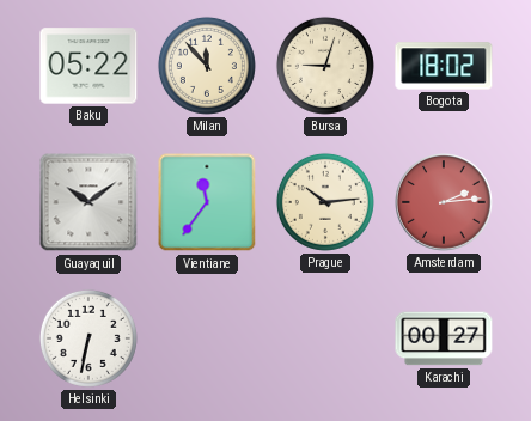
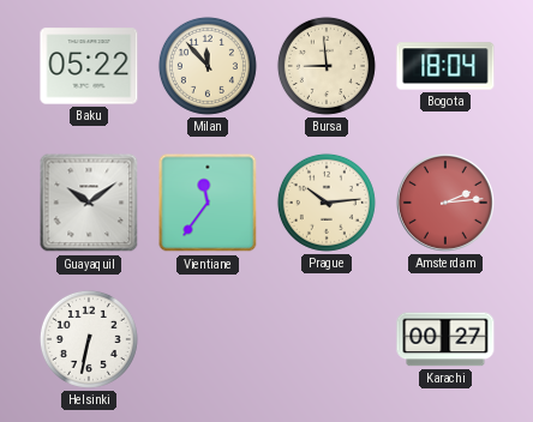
Bursa: 9:03 -> 8:59 (327, 66)
Bogota: 18:02 -> 18:04 (445, 66)
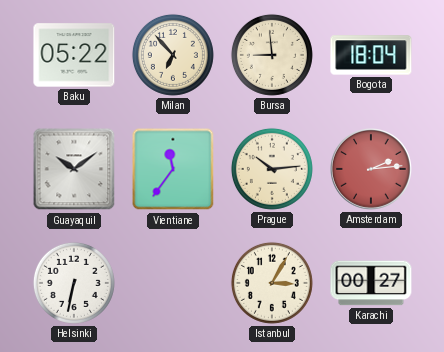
Milan: 11:53 -> 6:53 (173, 55)
Istanbul: none -> 3:05 (272, 283)
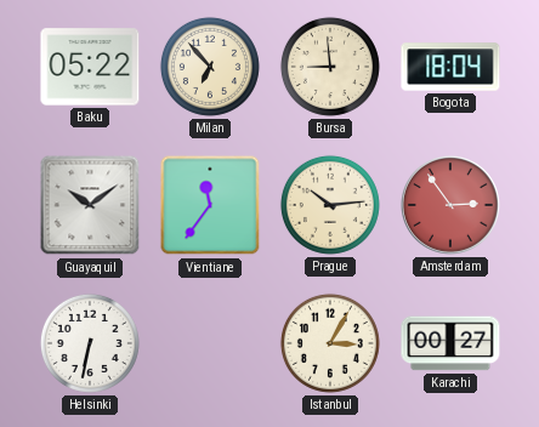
Amsterdam: 2:14 -> 2:54 (452, 206)
